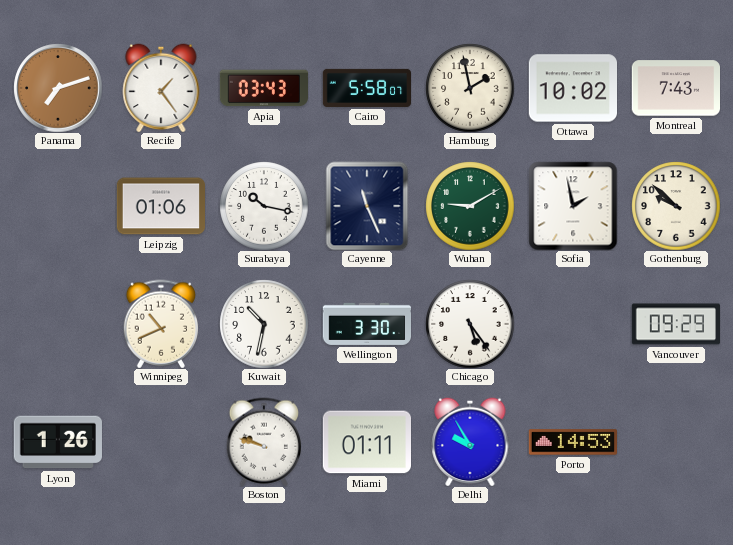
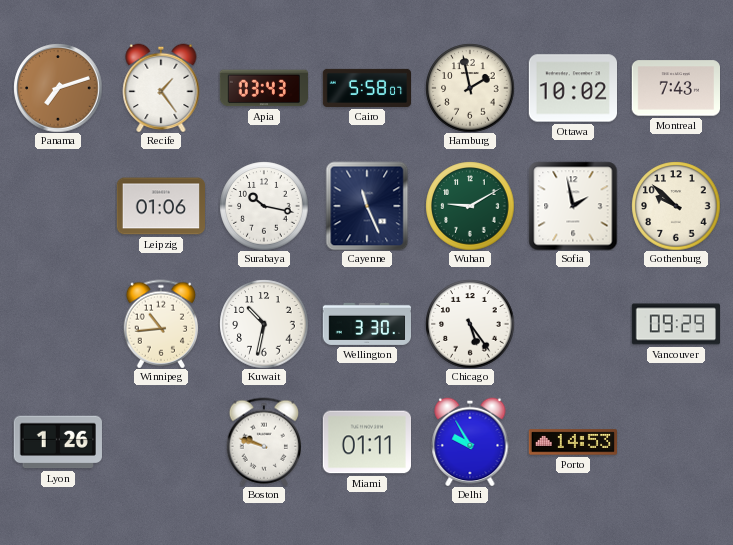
Winnipeg: 10:41 -> 10:44 (160, 324)
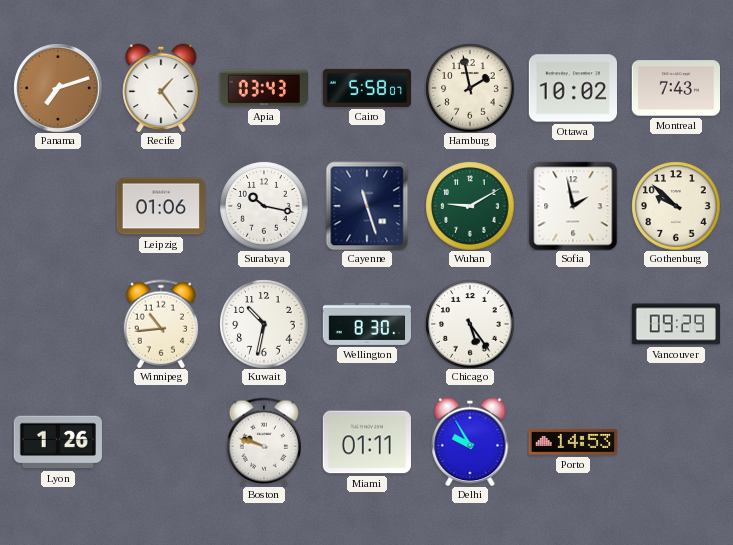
Cayenne: 11:26 -> 11:27 (367, 206)
Wellington: 3:30 -> 8:30 (366, 324)
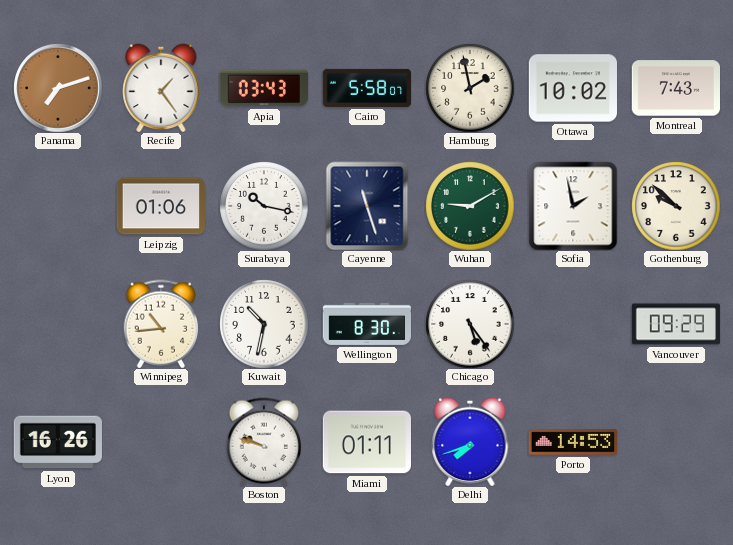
Lyon: 1:26 -> 16:26 (58, 442)
Delhi: 9:55 -> 7:42 (470, 442)
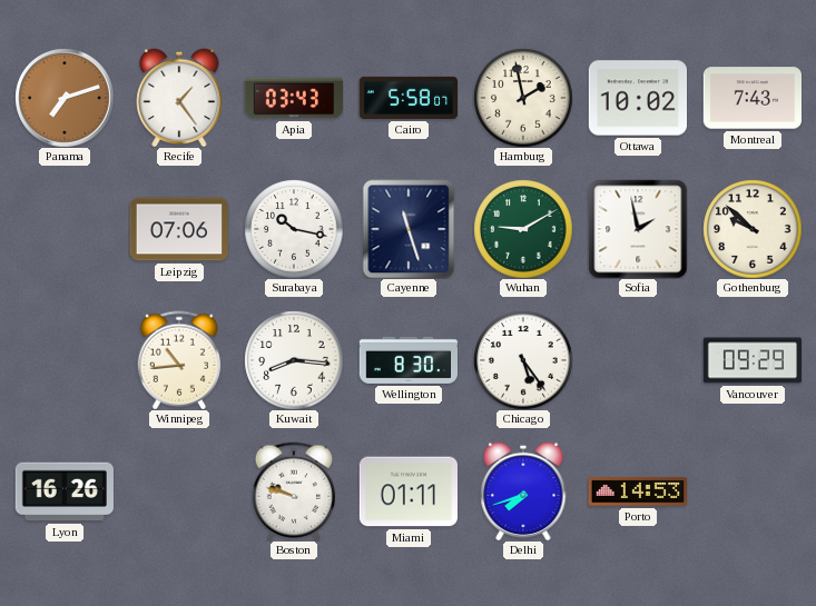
Leipzig: 01:06 -> 07:06 (178, 229)
Kuwait: 10:32 -> 8:16 (294, 360)
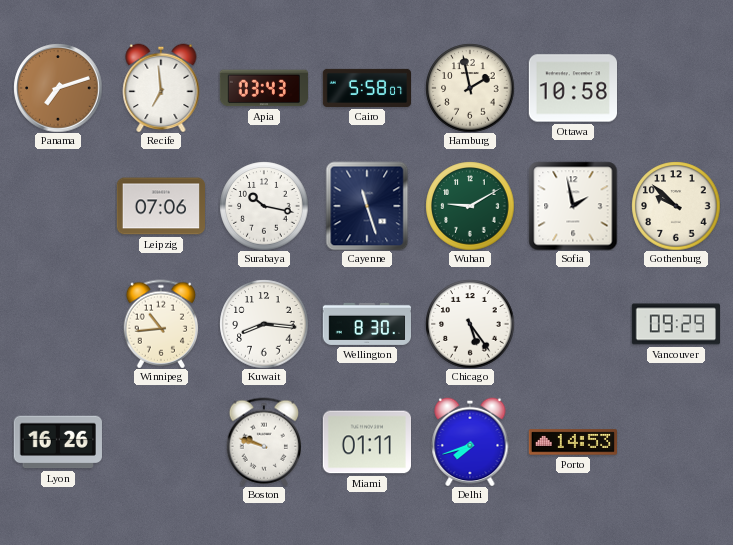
Recife: 1:24 -> 6:59 (161, 88)
Ottawa: 10:02 -> 10:58 (572, 88)
Montreal: 7:43 -> none (751, 98)
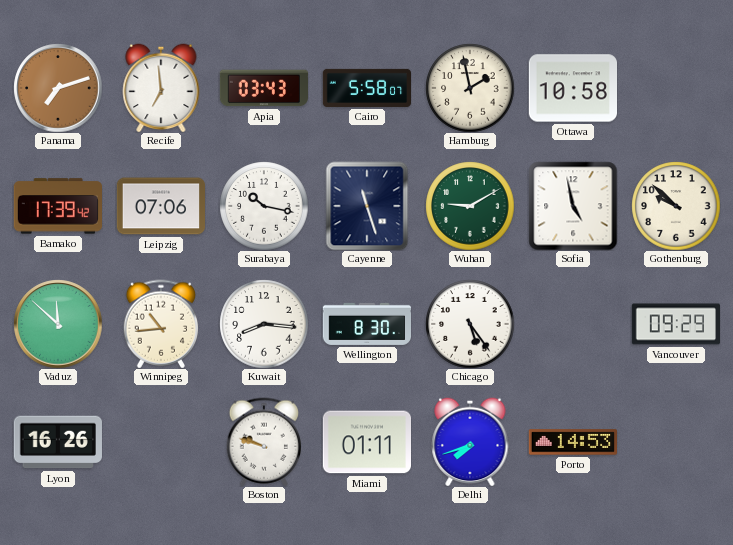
Bamako: none -> 17:39 (57, 206)
Sofia: 1:58 -> 4:58 (573, 206)
Vaduz: none -> 11:52 (58, 324)
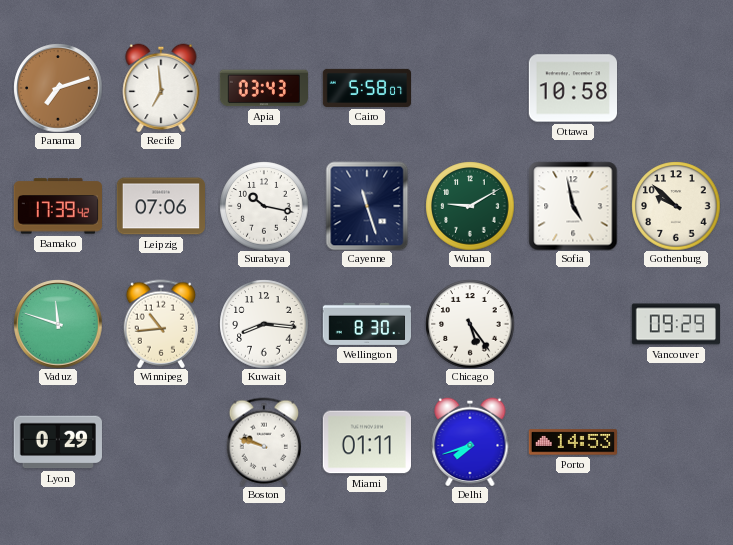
Hamburg: 1:58 -> none (470, 88)
Vaduz: 11:52 -> 11:48 (58, 324)
Lyon: 16:26 -> 0:29 (58, 442)
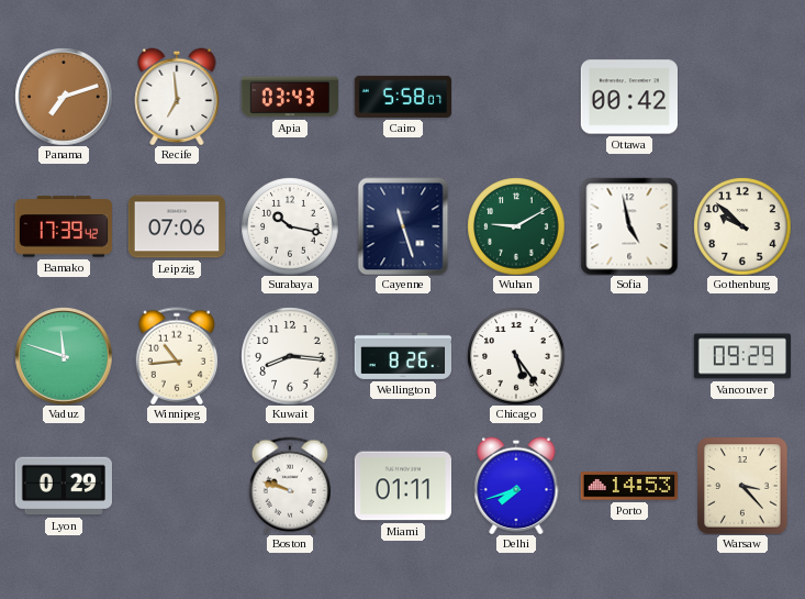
Ottawa: 10:58 -> 00:42 (628, 97)
Wellington: 8:30 -> 8:26 (402, 356)
Warsaw: none -> 3:23 (742, 486)
